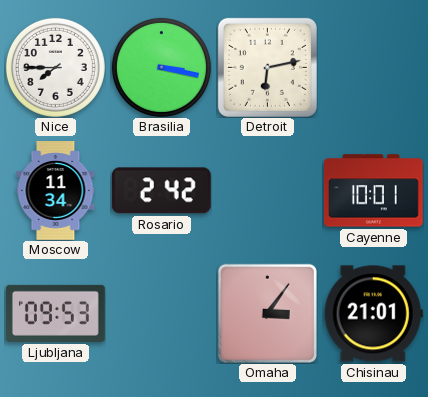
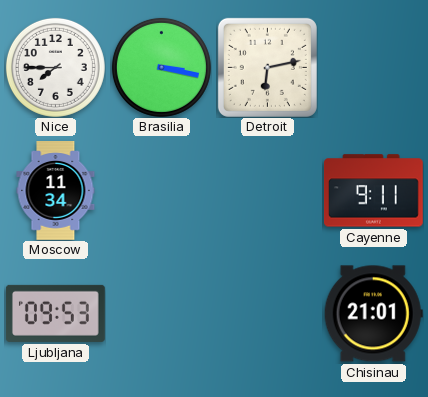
Rosario: 2:42 -> none (161, 191)
Cayenne: 10:01 -> 9:11 (373, 191)
Omaha: 3:06 -> none (267, 313)
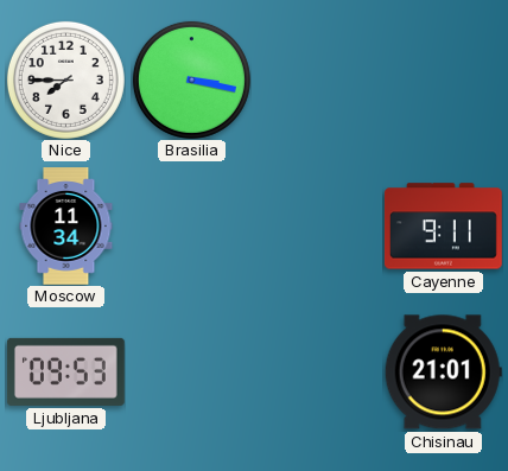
Detroit: 6:13 -> none (267, 67)
